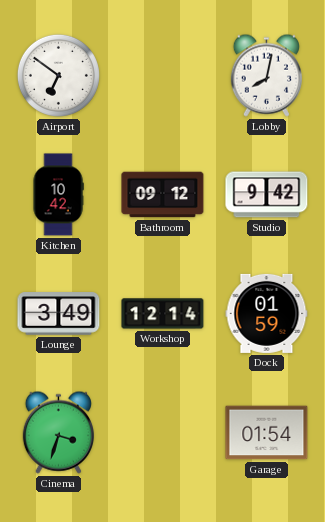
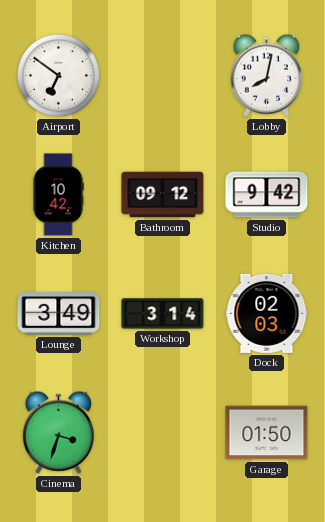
Workshop: 12:14 -> 3:14 (163, 314)
Dock: 01:59 -> 02:03 (267, 313)
Garage: 01:54 -> 01:50 (267, 433)
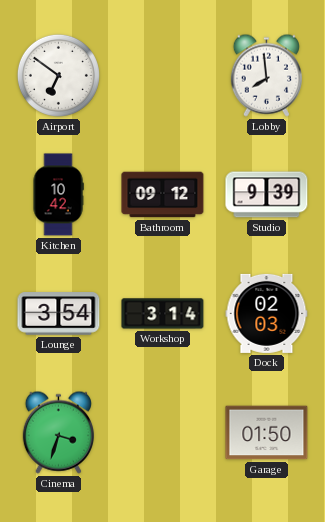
Lobby: 8:02 -> 7:59 (266, 75)
Studio: 9:42 -> 9:39 (267, 195)
Lounge: 3:49 -> 3:54 (59, 314)
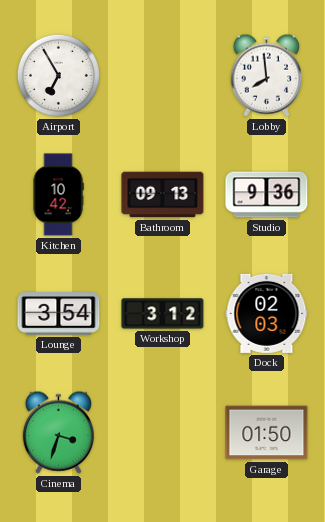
Airport: 6:51 -> 6:55 (58, 75)
Bathroom: 09:12 -> 09:13 (163, 195)
Studio: 9:39 -> 9:36 (267, 195)
Workshop: 3:14 -> 3:12 (163, 314)
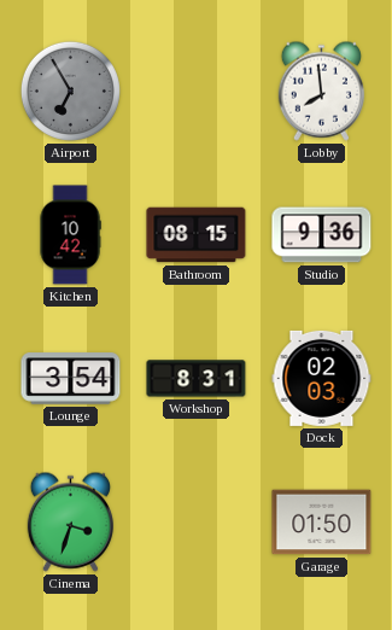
Airport dial: white -> grey (70, 91)
Bathroom: 09:13 -> 08:15 (197, 235)
Workshop: 3:12 -> 8:31 (197, 379)
